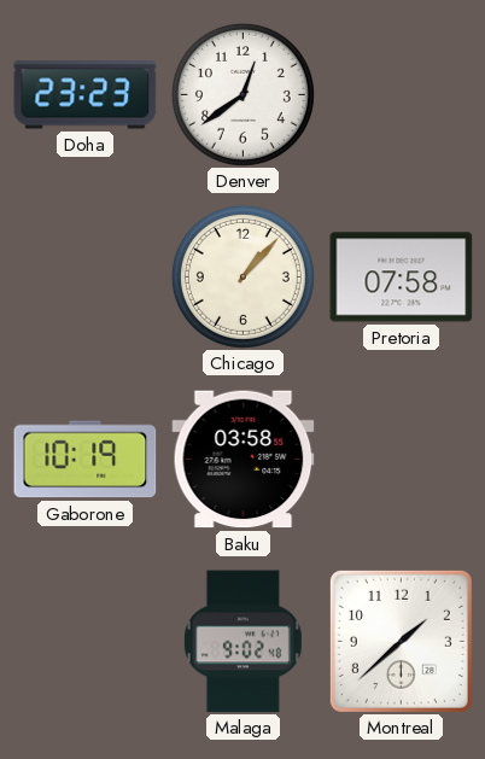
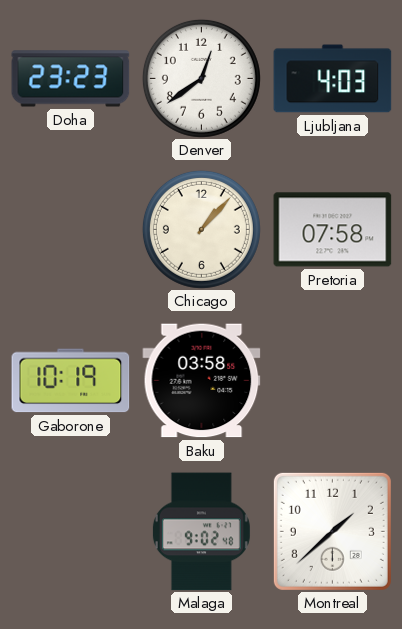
Ljubljana: none -> 4:03 (333, 79)
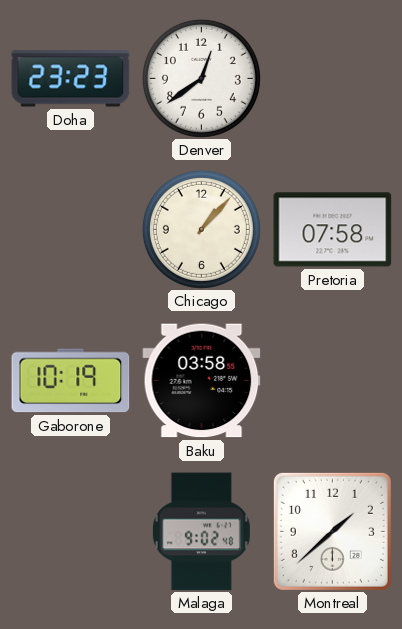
Ljubljana: 4:03 -> none (333, 79)
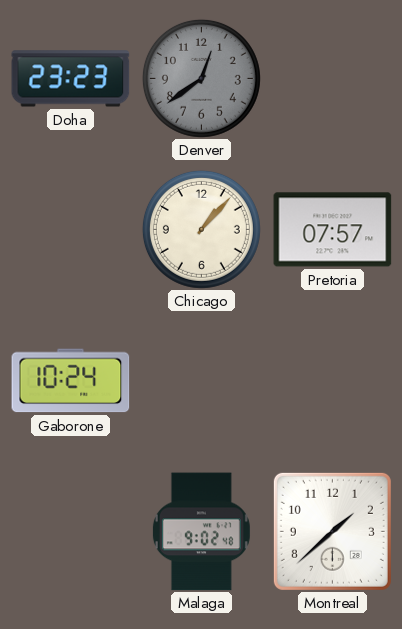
Denver dial: white -> grey (201, 78)
Pretoria: 07:58 -> 07:57 (333, 230)
Gaborone: 10:19 -> 10:24 (71, 381)
Baku: 03:58 -> none (202, 381)
